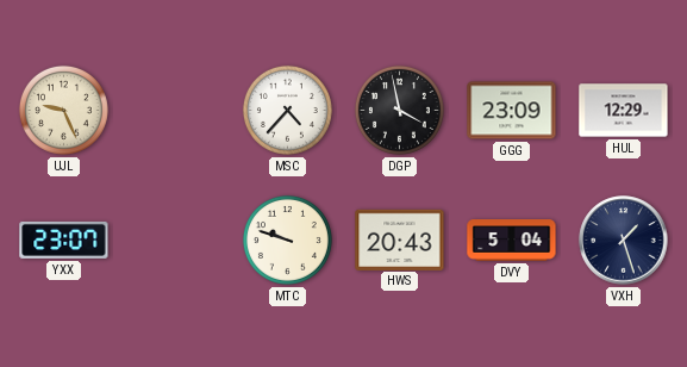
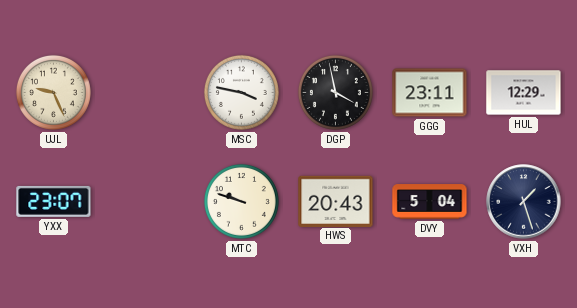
MSC: 4:37 -> 3:47 (241, 92)
GGG: 23:09 -> 23:11 (430, 93)
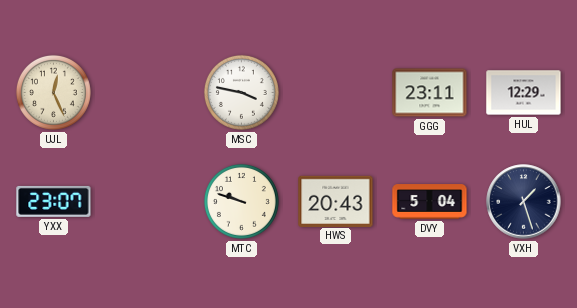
UJL: 9:26 -> 12:26 (53, 92)
DGP: 3:58 -> none (335, 92)
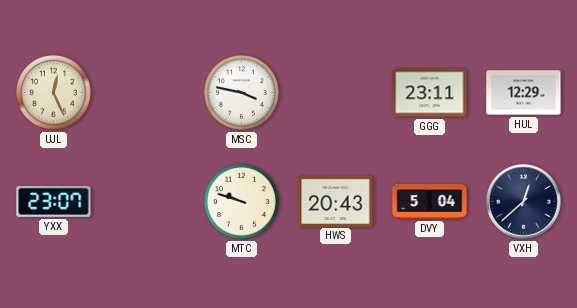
VXH: 1:27 -> 12:38 (524, 202)
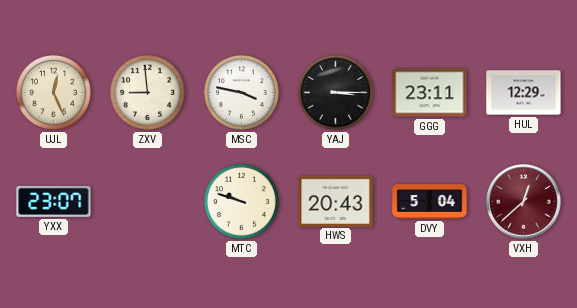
ZXV: none -> 8:59 (147, 92)
YAJ: none -> 3:15 (335, 92)
VXH dial: navy -> burgundy (524, 202)
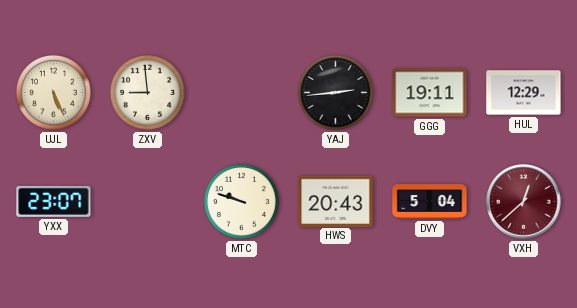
UJL: 12:26 -> 5:26 (53, 92)
MSC: 3:47 -> none (241, 92)
YAJ: 3:15 -> 2:44 (335, 92)
GGG: 23:11 -> 19:11 (430, 93)
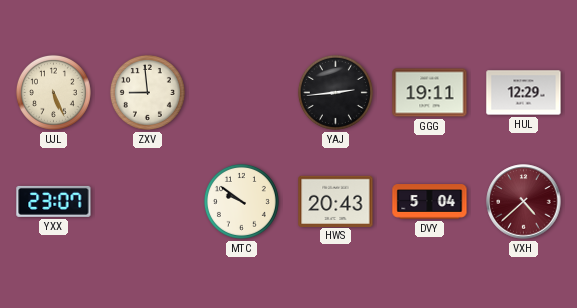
MTC: 9:48 -> 9:51 (241, 201)
VXH: 12:38 -> 4:38 (524, 202)
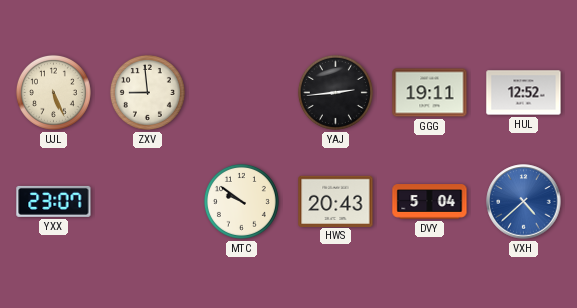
HUL: 12:29 -> 12:52 (524, 93)
VXH dial: burgundy -> blue (524, 202)
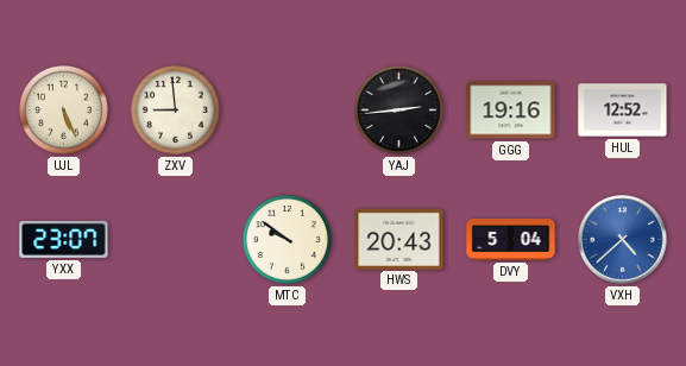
GGG: 19:11 -> 19:16 (511, 111)
